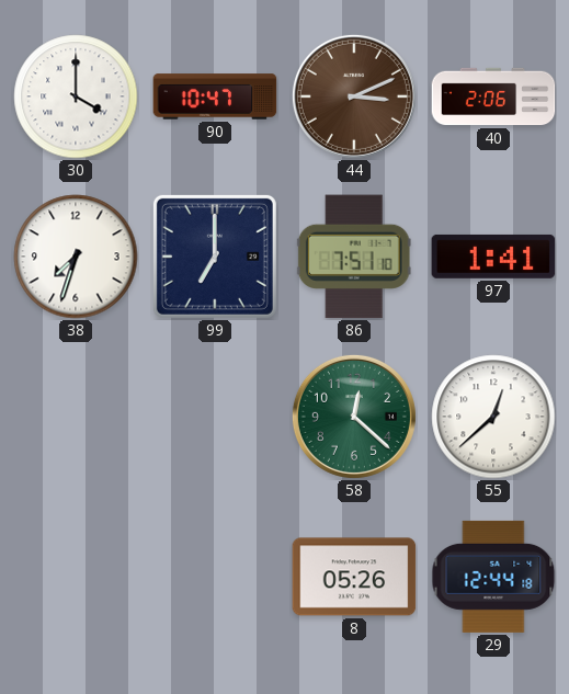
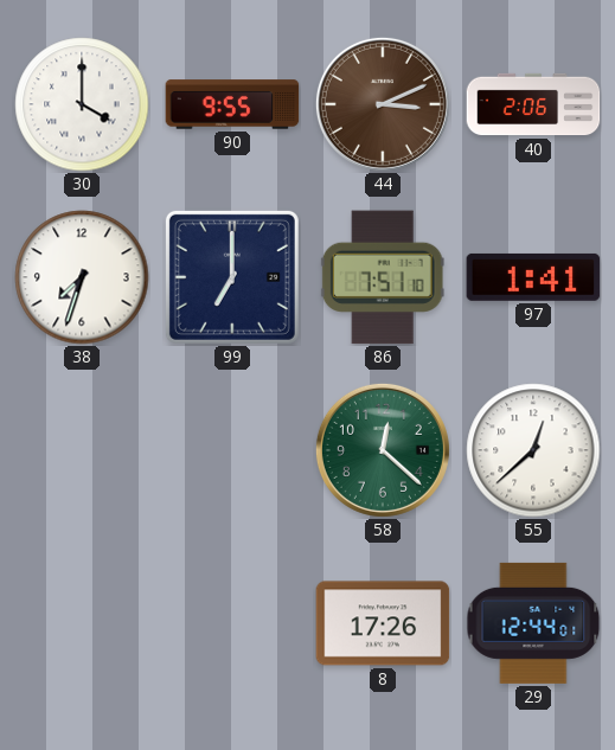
90: 10:47 -> 9:55 (232, 104)
8: 05:26 -> 17:26 (383, 623)
29: 12:44:18 -> 12:44:01 (533, 623)
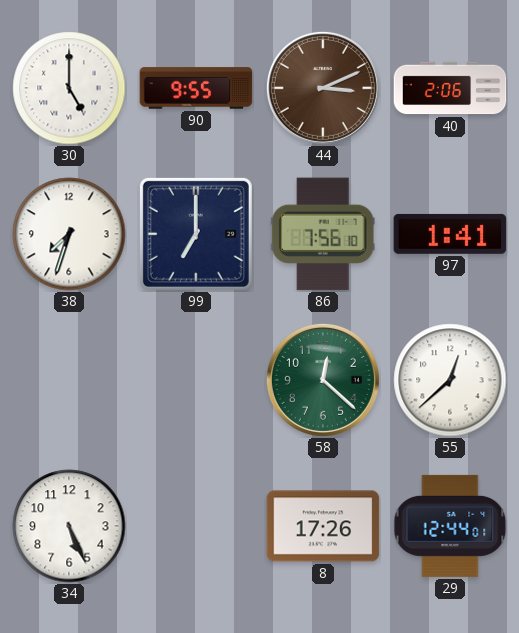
30: 4:00 -> 5:00 (69, 88)
86: 7:51 -> 7:56 (323, 234)
34: none -> 5:26 (69, 526)
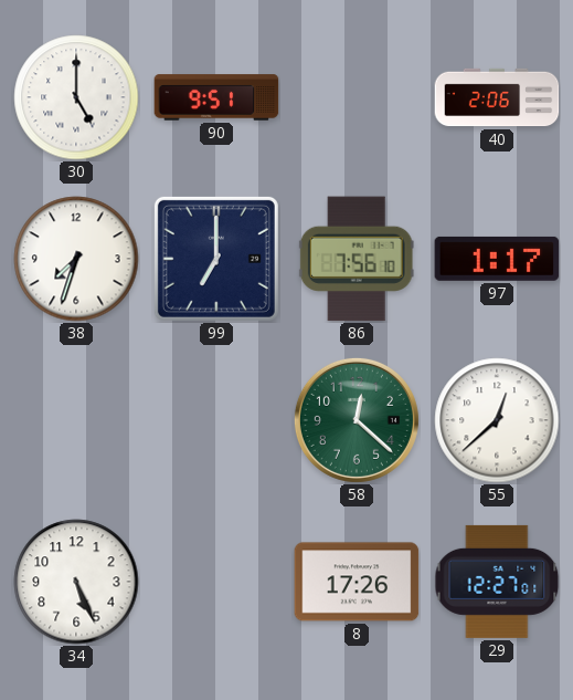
90: 9:55 -> 9:51 (216, 97)
44: 3:11 -> none (323, 88)
97: 1:41 -> 1:17 (497, 259)
29: 12:44 -> 12:27 (497, 582)
